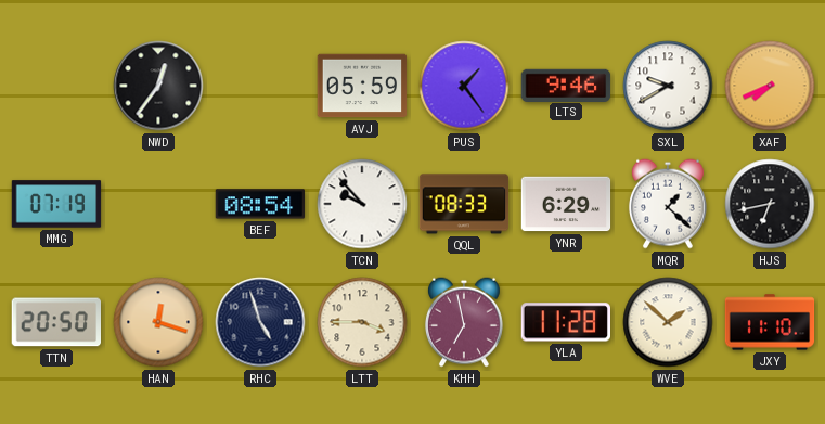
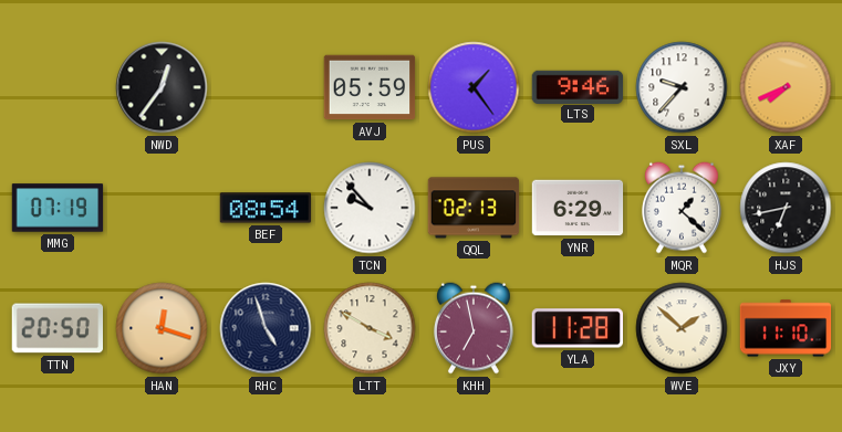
SXL: 9:40 -> 9:37 (682, 87)
QQL: 08:33 -> 02:13 (474, 208)
LTT: 3:45 -> 3:50 (370, 328)
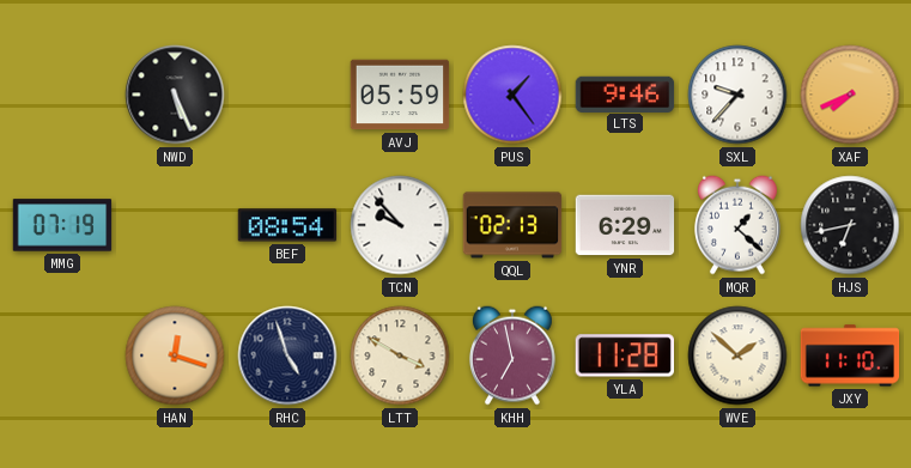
NWD: 12:36 -> 5:26 (175, 95)
TTN: 20:50 -> none (56, 328)
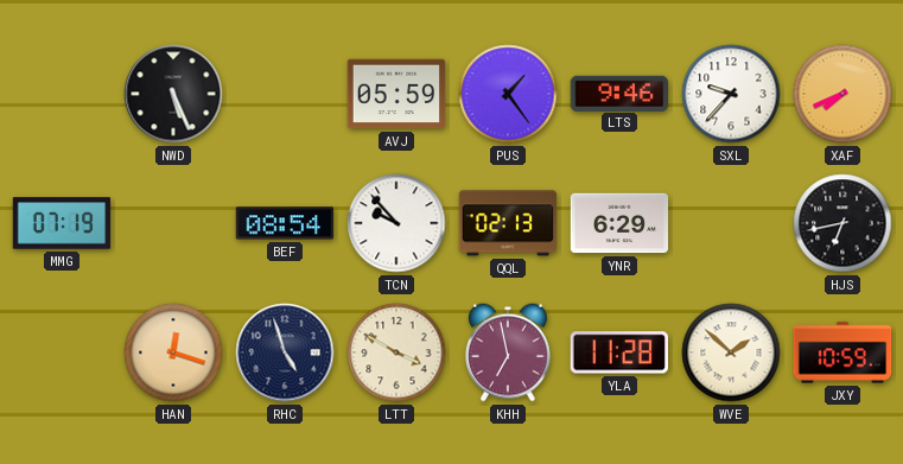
MQR: 1:22 -> none (737, 225)
JXY: 11:10 -> 10:59 (842, 352)
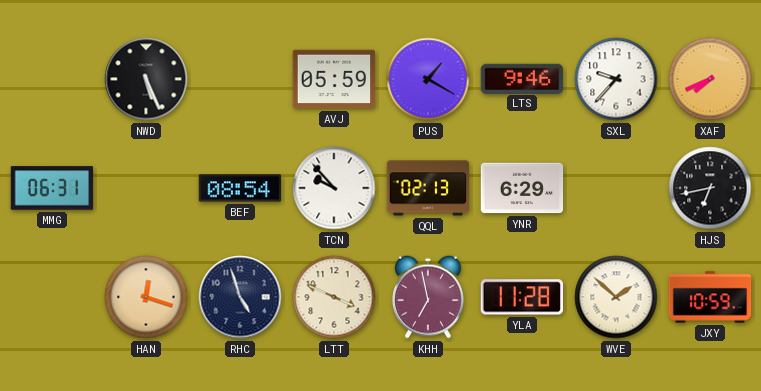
PUS: 1:24 -> 1:20 (428, 79)
MMG: 07:19 -> 06:31 (52, 188)
LTT: 3:50 -> 3:49 (334, 297)
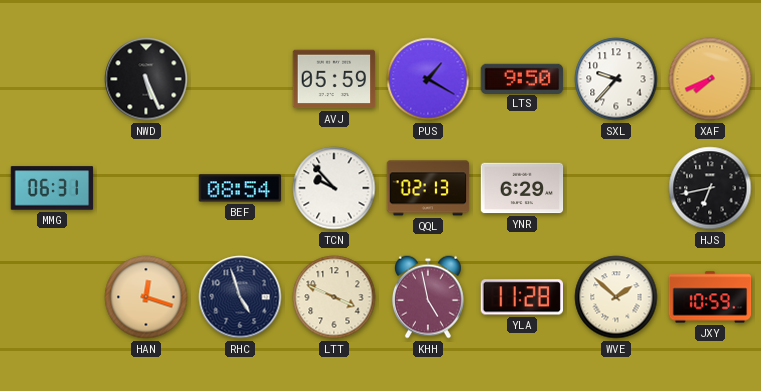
LTS: 9:46 -> 9:50 (522, 78)
KHH: 6:58 -> 4:58 (428, 297)
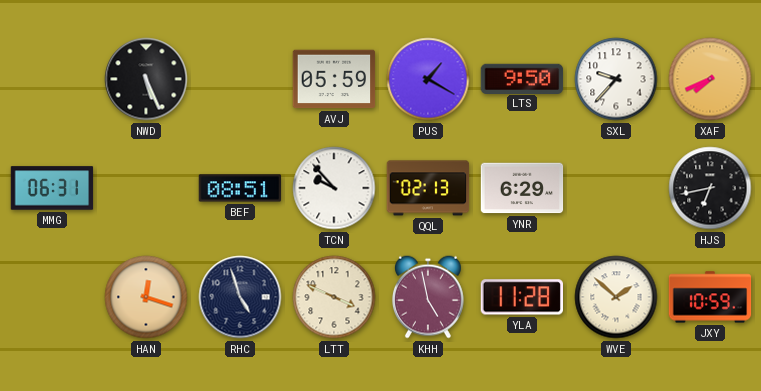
BEF: 08:54 -> 08:51 (240, 188)
